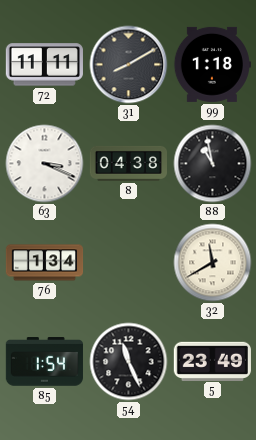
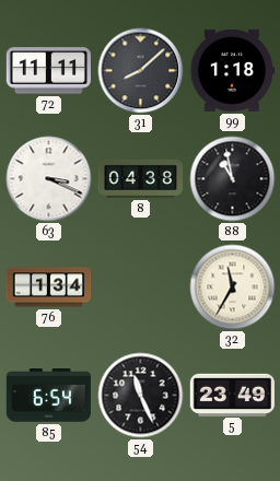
31: 8:10 -> 8:08 (141, 71)
32: 11:40 -> 11:35 (233, 288)
85: 1:54 -> 6:54 (48, 396)
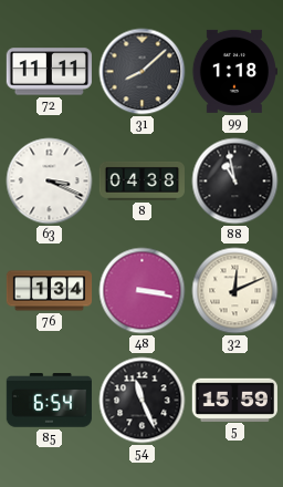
48: none -> 3:17 (143, 291)
32: 11:35 -> 12:11 (235, 291)
5: 23:49 -> 15:59 (234, 400)
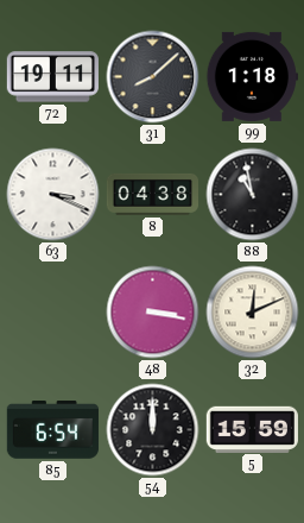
72: 11:11 -> 19:11 (52, 77)
76: 1:34 -> none (50, 291)
54: 11:26 -> 12:00 (153, 430)
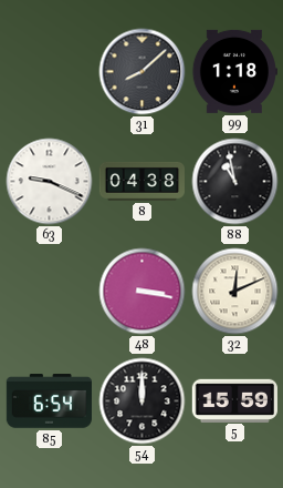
72: 19:11 -> none (52, 77)
63: 3:19 -> 9:19 (50, 182)
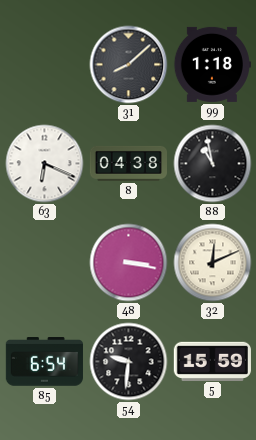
63: 9:19 -> 6:19 (45, 164)
54: 12:00 -> 9:31 (129, 362)
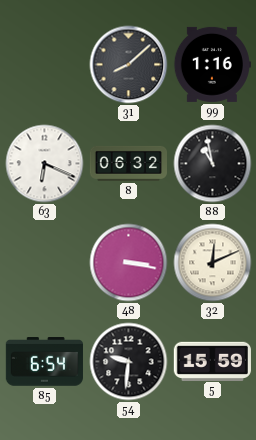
99: 1:18 -> 1:16 (212, 64)
8: 04:38 -> 06:32 (128, 163)
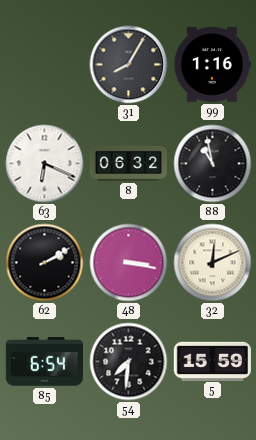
31: 8:08 -> 8:05 (129, 65)
62: none -> 2:10 (45, 263)
54: 9:31 -> 7:31 (129, 362)
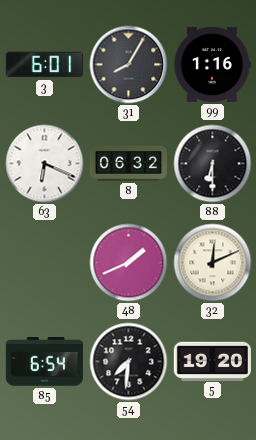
3: none -> 6:01 (44, 65)
88: 10:58 -> 6:30 (213, 164)
62: 2:10 -> none (45, 263)
48: 3:17 -> 1:41 (129, 263)
5: 15:59 -> 19:20 (212, 361)
